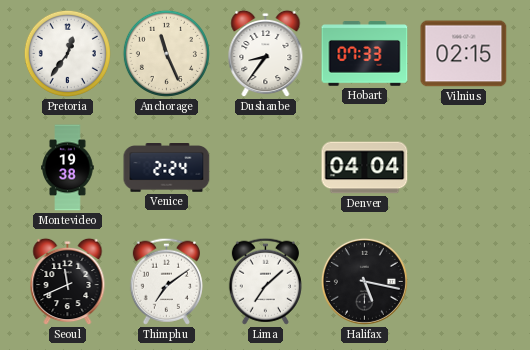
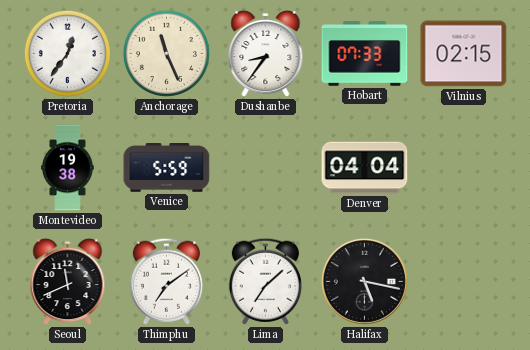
Venice: 2:24 -> 5:59 (167, 168)
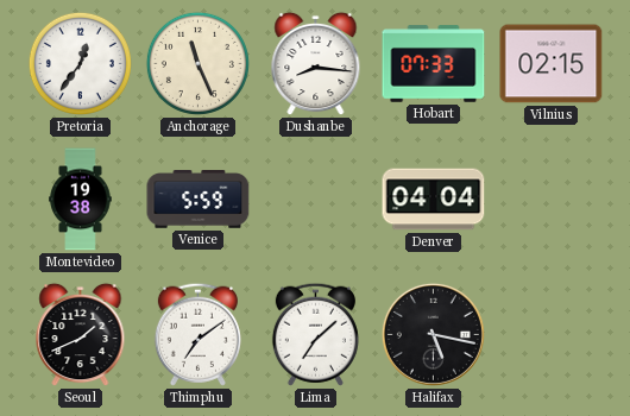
Dushanbe: 8:36 -> 8:16 (316, 64)
Seoul: 11:41 -> 1:41 (81, 335)
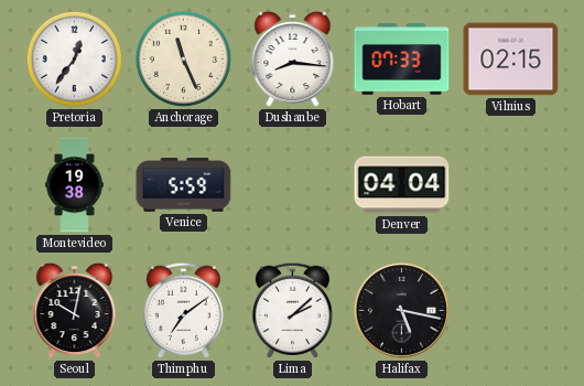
Seoul: 1:41 -> 10:02 (75, 311)
Lima: 7:08 -> 2:08 (292, 310)
